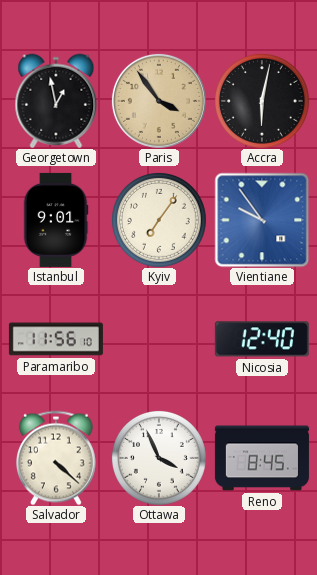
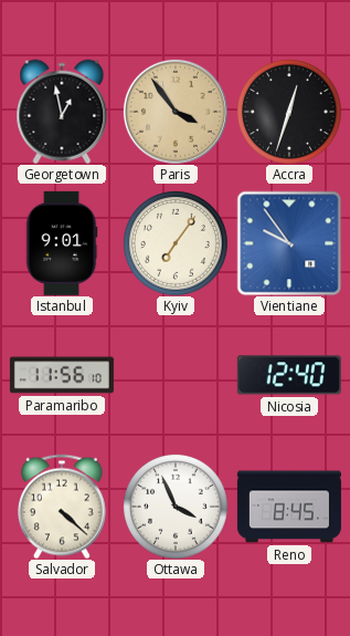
Accra: 6:02 -> 12:33 (289, 112)
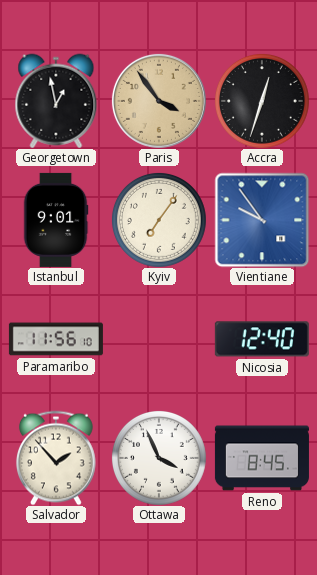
Salvador: 4:22 -> 1:53 (56, 458)
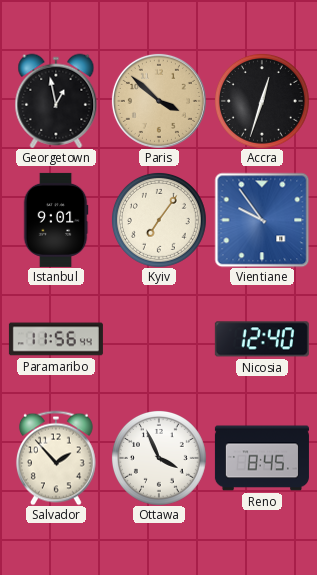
Paris: 3:54 -> 3:52 (159, 101)
Paramaribo: 11:56:10 -> 11:56:44 (56, 339)
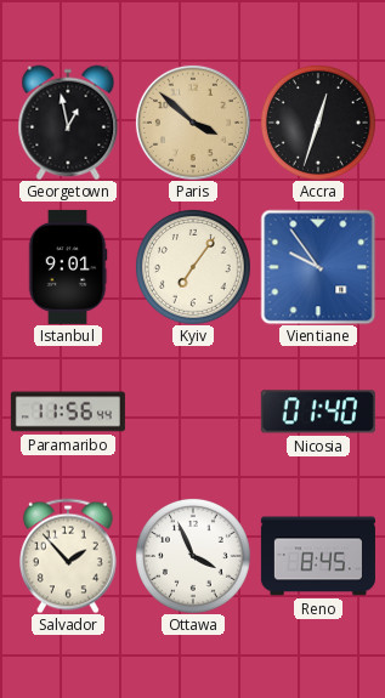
Nicosia: 12:40 -> 01:40 (318, 412)
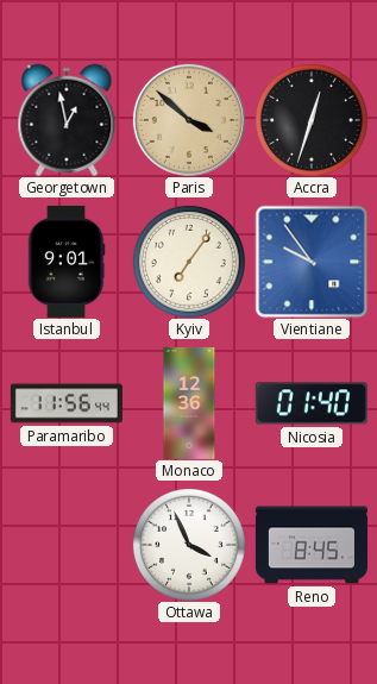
Monaco: none -> 12:36 (189, 403)
Salvador: 1:53 -> none (68, 556)
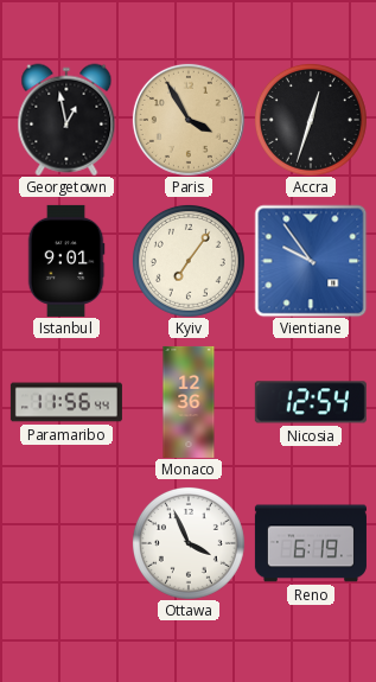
Paris: 3:52 -> 3:55 (189, 120)
Nicosia: 01:40 -> 12:54 (311, 402)
Reno: 8:45 -> 6:19 (311, 543)
